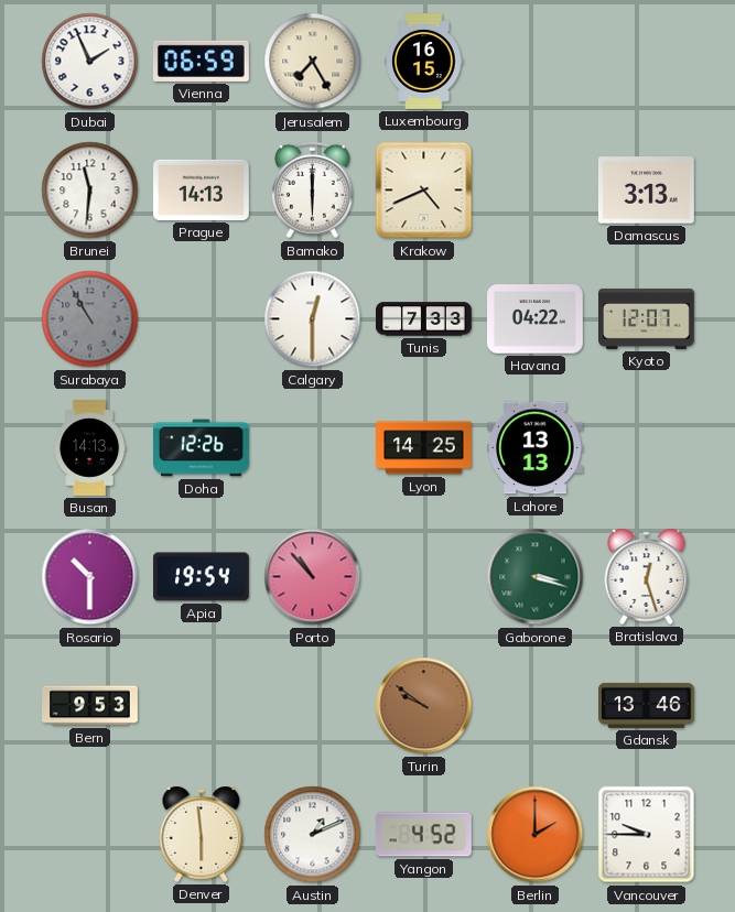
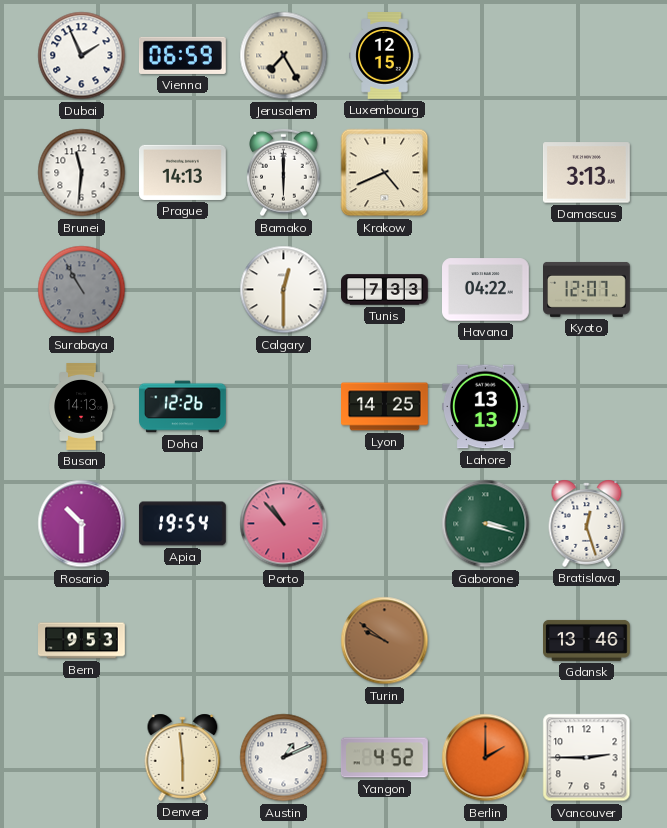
Luxembourg: 16:15 -> 12:15 (385, 56)
Vancouver: 9:45 -> 2:45 (587, 758)
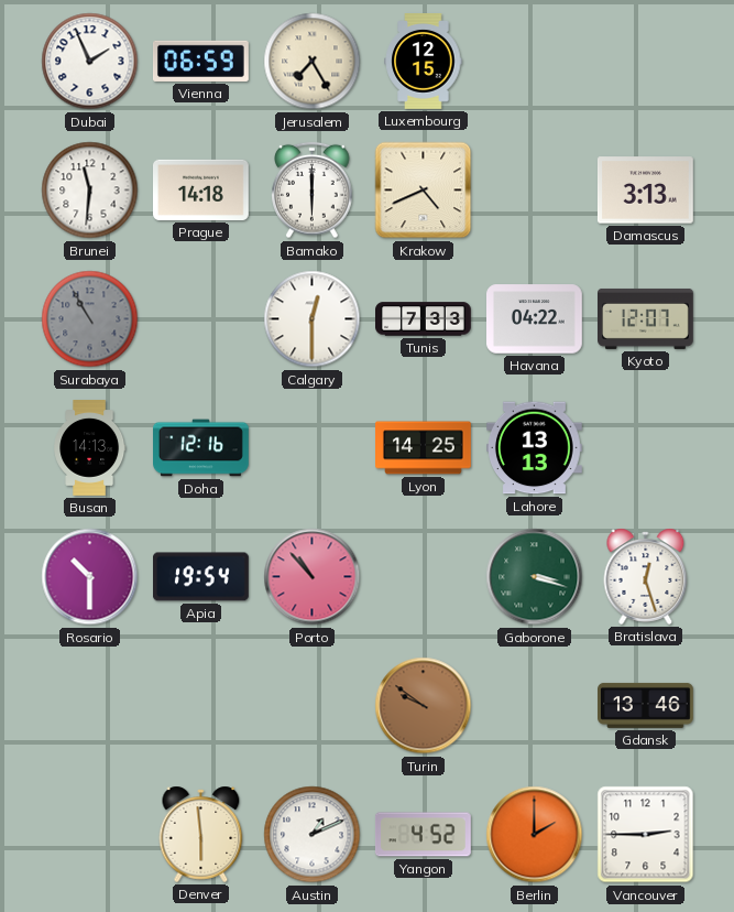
Prague: 14:13 -> 14:18 (201, 189)
Doha: 12:26 -> 12:16 (201, 448)
Bern: 9:53 -> none (82, 641)
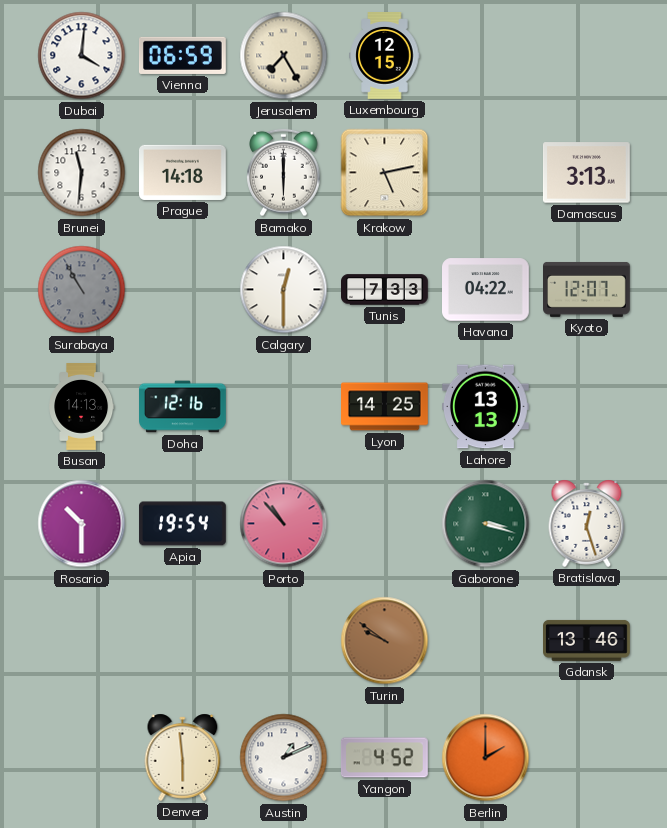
Dubai: 1:56 -> 4:01 (82, 56)
Krakow: 4:41 -> 5:13 (385, 173)
Vancouver: 2:45 -> none (646, 835)
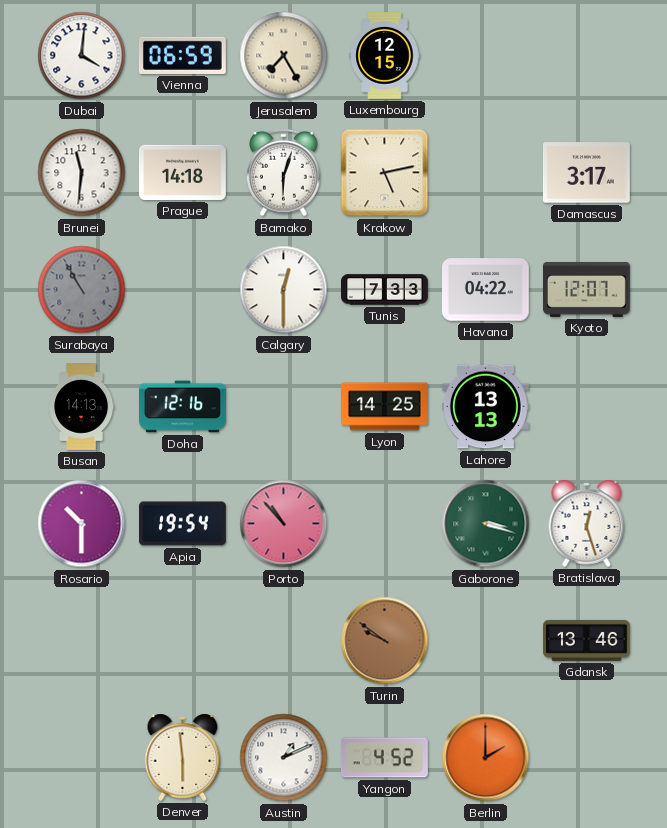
Bamako: 6:00 -> 6:03 (284, 173)
Damascus: 3:13 -> 3:17 (586, 173)
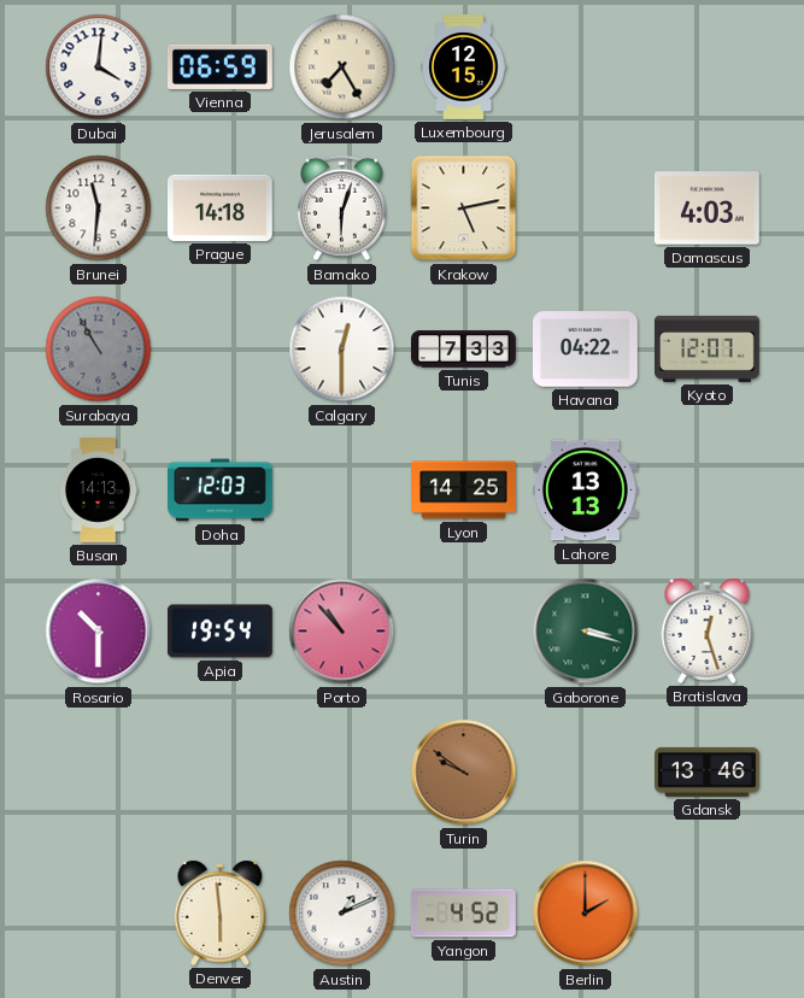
Damascus: 3:17 -> 4:03 (706, 209)
Doha: 12:16 -> 12:03 (221, 491)
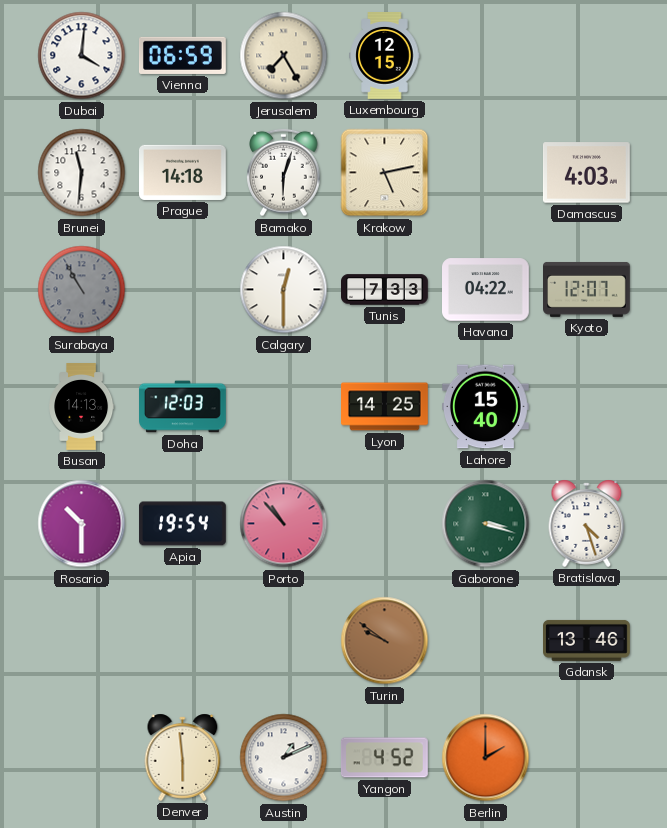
Lahore: 13:13 -> 15:40 (486, 407)
Bratislava: 12:27 -> 4:27 (587, 523)
